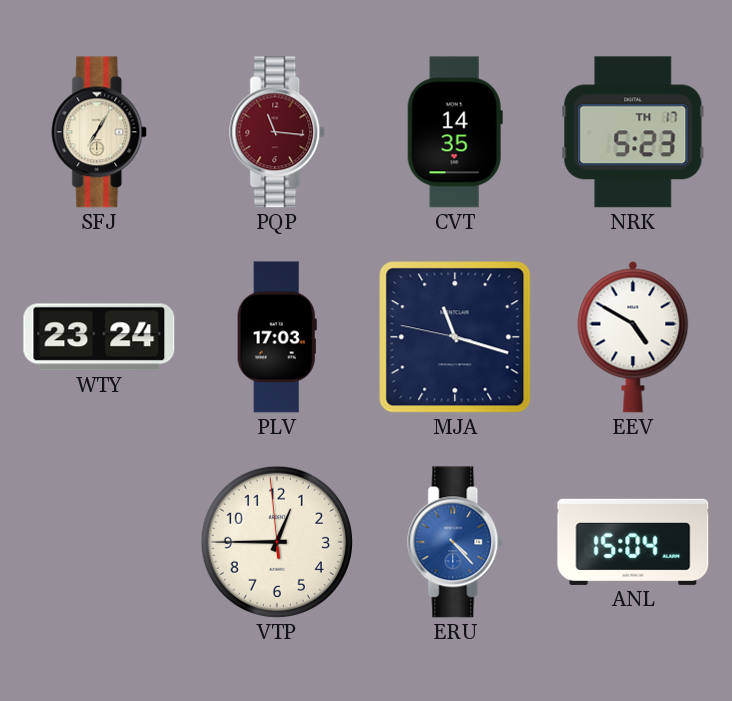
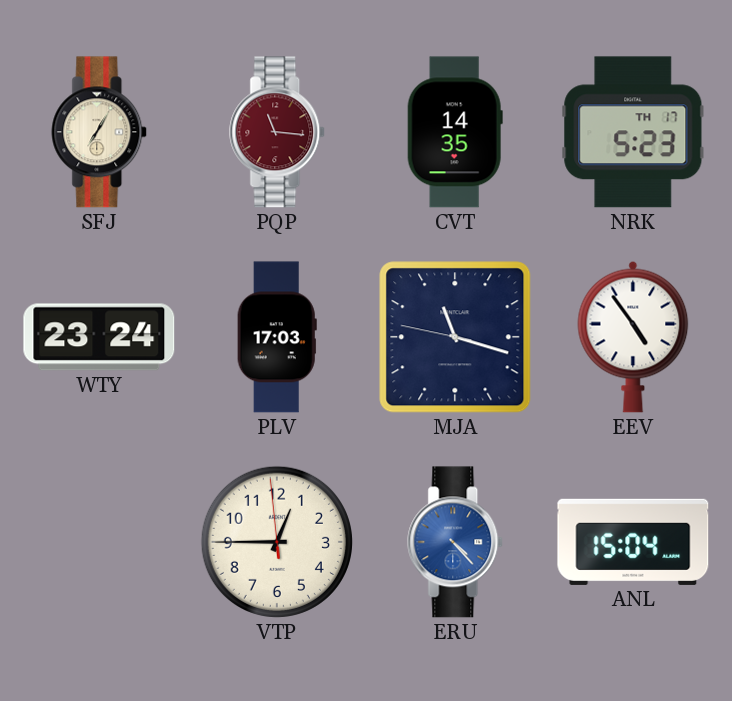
EEV: 4:50 -> 4:54 (633, 337)
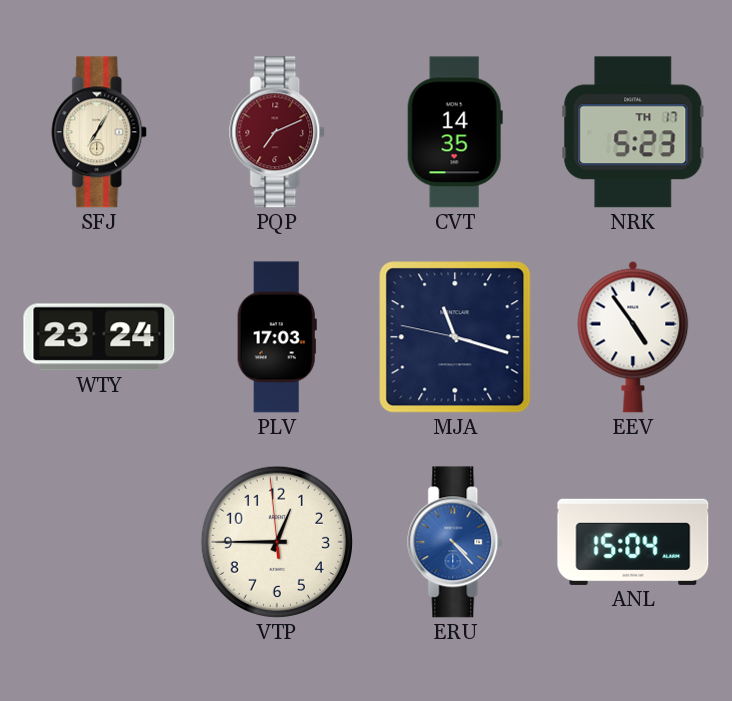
PQP: 11:16 -> 7:11 (278, 132)
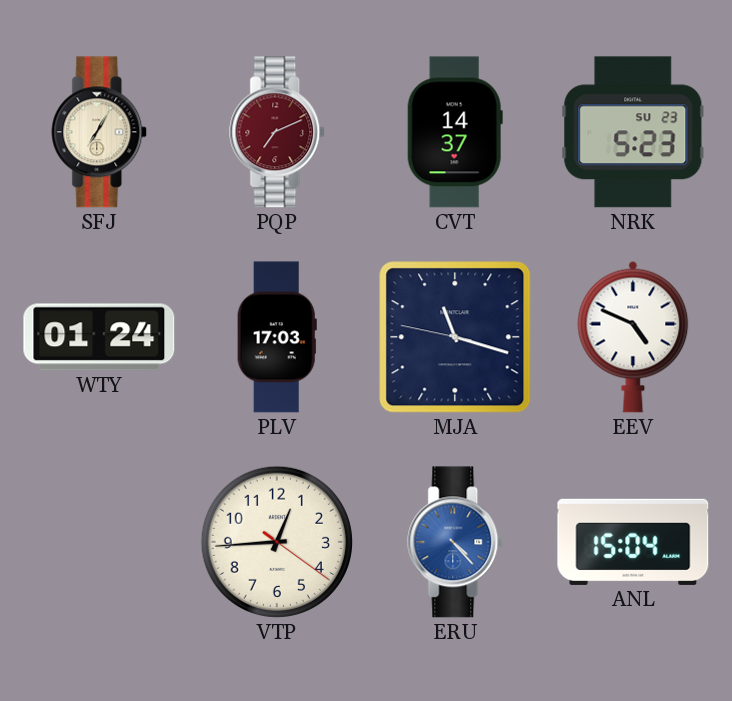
CVT: 14:35 -> 14:37 (455, 132)
NRK date: TH 17 -> SU 23 (633, 132)
WTY: 23:24 -> 01:24 (99, 337)
EEV: 4:54 -> 4:49 (633, 337)
VTP: 12:44:59 -> 12:44:21 (277, 542)
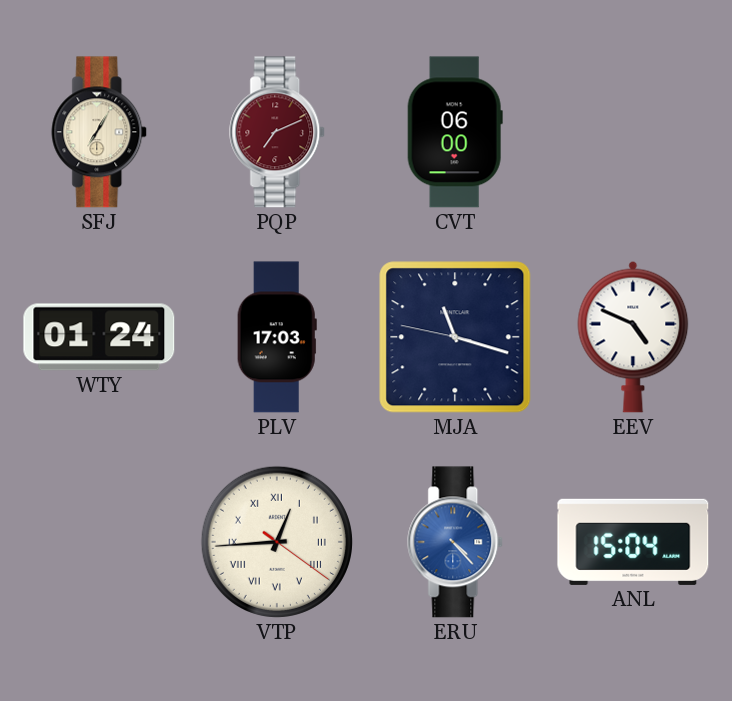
CVT: 14:37 -> 06:00 (455, 132)
NRK: 5:23 -> none (633, 132)
VTP numerals: Arabic -> Roman (277, 542)
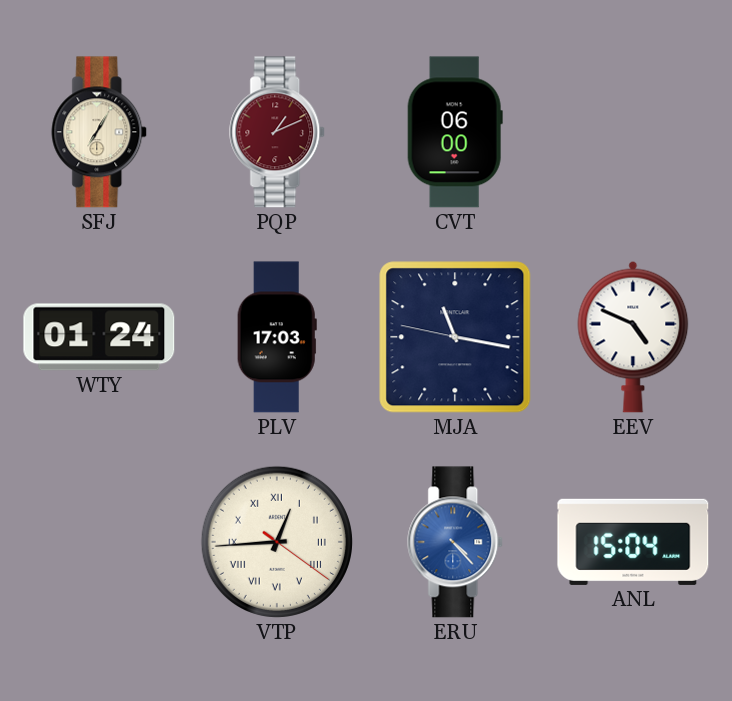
PQP: 7:11 -> 1:11 (278, 132)
MJA: 11:17 -> 11:16 (455, 337)
